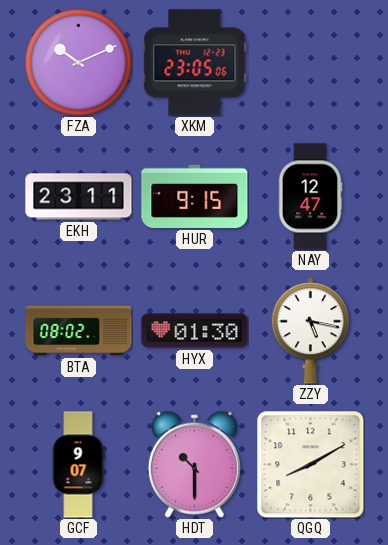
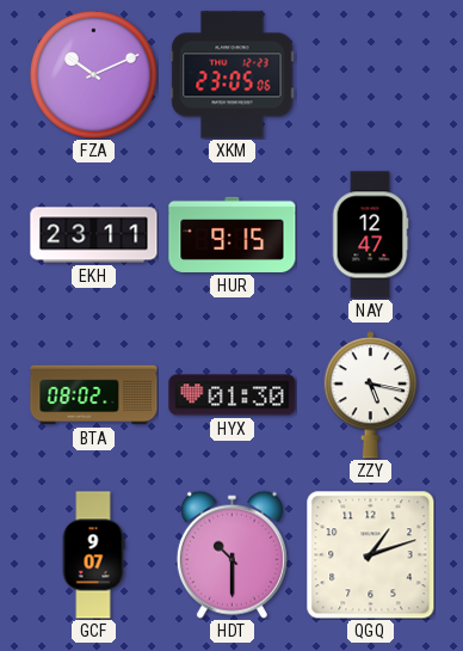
QGQ: 8:10 -> 1:12 (371, 555)
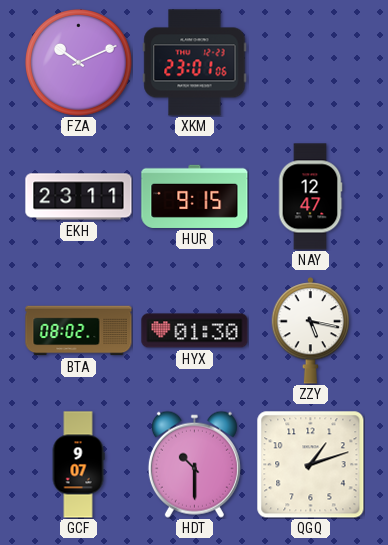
XKM: 23:05 -> 23:01 (195, 63)
